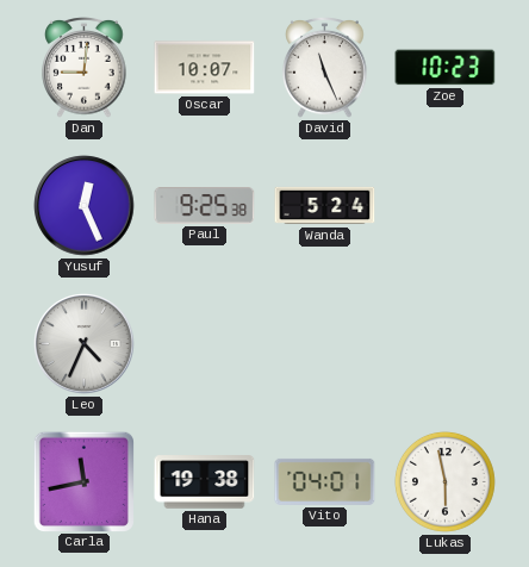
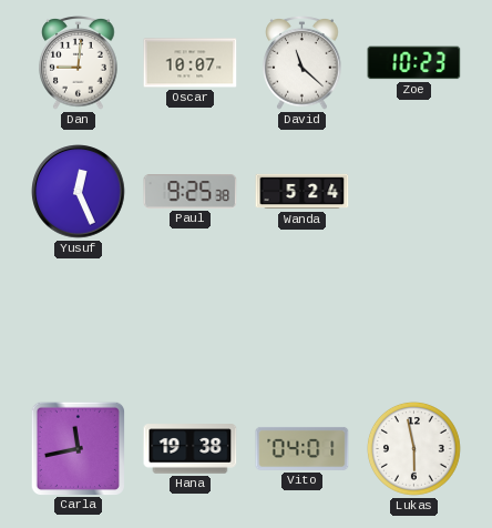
David: 11:26 -> 11:22 (303, 63)
Leo: 4:34 -> none (85, 344)
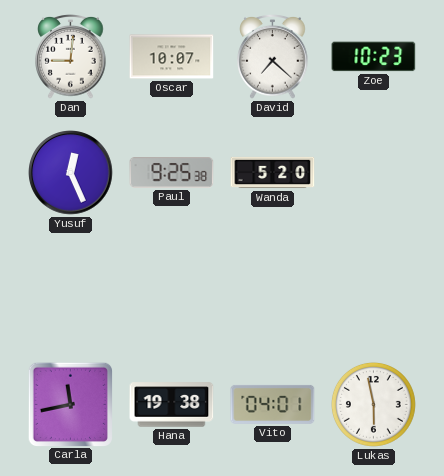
David: 11:22 -> 7:22 (273, 57)
Wanda: 5:24 -> 5:20 (273, 173)
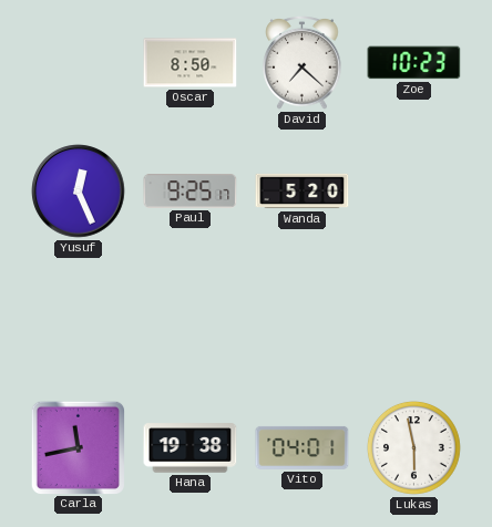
Dan: 9:01 -> none (71, 57)
Oscar: 10:07 -> 8:50 (191, 63)
Paul: 9:25:38 -> 9:25:17 (191, 192)
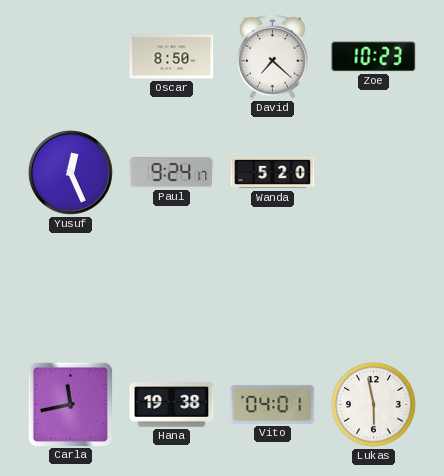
Paul: 9:25 -> 9:24 (172, 173)
